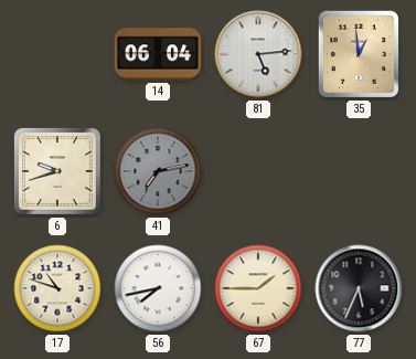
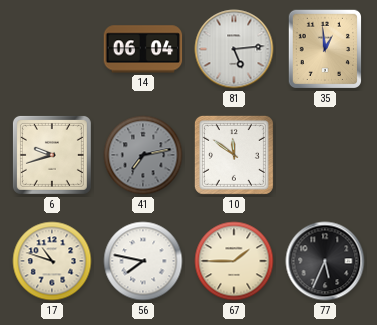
10: none -> 11:51 (234, 155)
56: 7:43 -> 7:47 (143, 261)
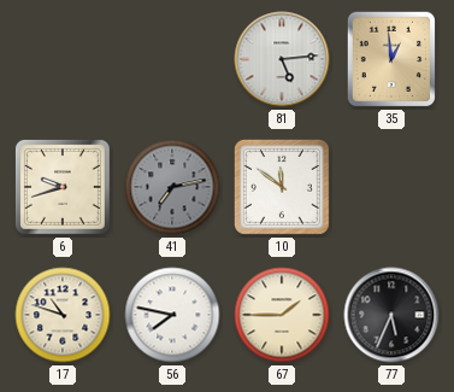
14: 06:04 -> none (143, 49)
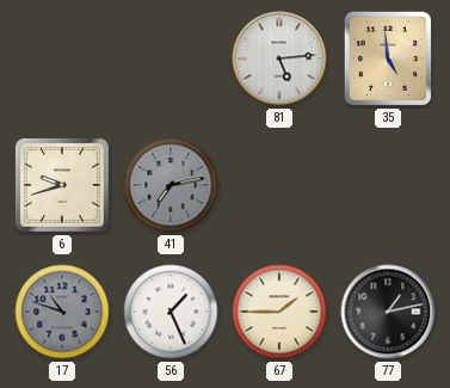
35: 12:59 -> 4:59 (387, 58)
10: 11:51 -> none (282, 187)
17 dial: cream -> grey (62, 312)
56: 7:47 -> 1:26 (171, 312)
77: 5:34 -> 1:13 (388, 312)
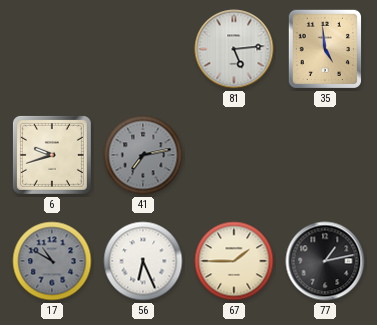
17: 10:48 -> 10:50 (52, 261)
56: 1:26 -> 6:26 (143, 261)
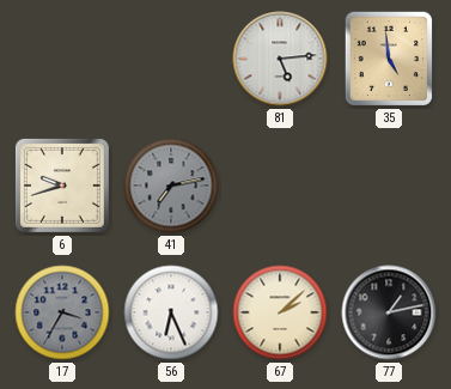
17: 10:50 -> 3:35 (62, 312)
67: 1:45 -> 2:08 (280, 312)
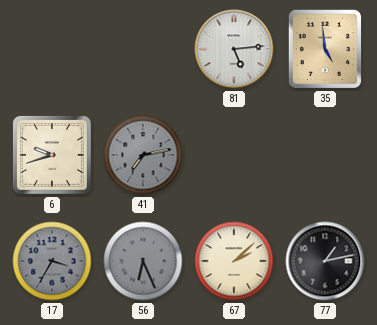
56 dial: white -> grey (143, 261)
